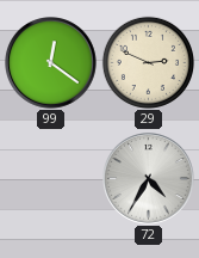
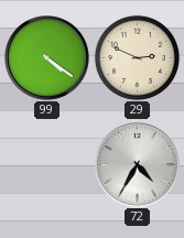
99: 12:21 -> 4:21 (47, 58)
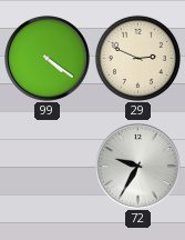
72: 4:35 -> 9:35 (138, 167)
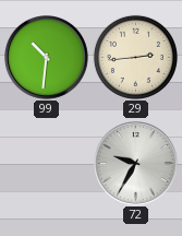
99: 4:21 -> 10:31 (47, 58)
29: 2:49 -> 2:44 (135, 57)
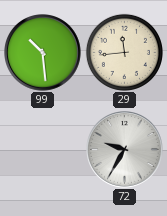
99: 10:31 -> 10:29 (43, 53)
29: 2:44 -> 11:44 (124, 52)
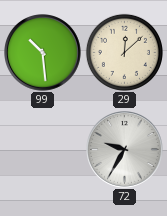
29: 11:44 -> 12:08 (124, 52)
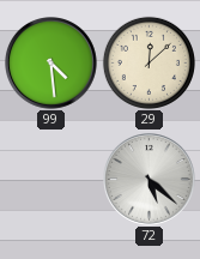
99: 10:29 -> 4:29 (51, 64)
72: 9:35 -> 5:22 (150, 180)
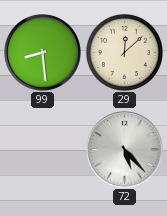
99: 4:29 -> 8:29 (43, 53)
72: 5:22 -> 5:23 (125, 150)
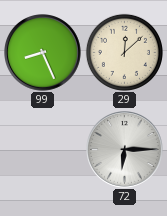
99: 8:29 -> 8:26 (43, 53)
72: 5:23 -> 6:15 (125, 150)
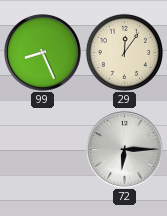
29: 12:08 -> 12:06 (124, 52)
